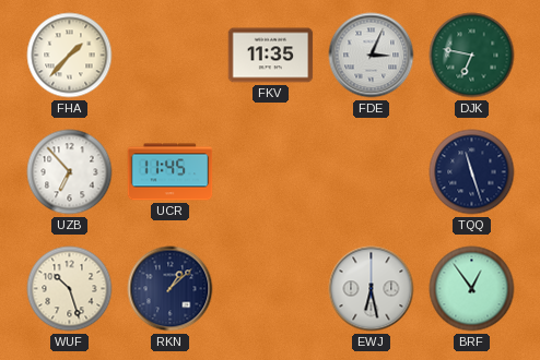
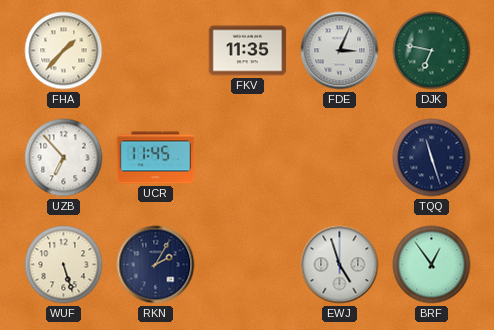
WUF: 10:27 -> 5:27 (64, 265)
RKN: 1:08 -> 2:05 (156, 265)
EWJ: 6:28 -> 4:57 (340, 265)
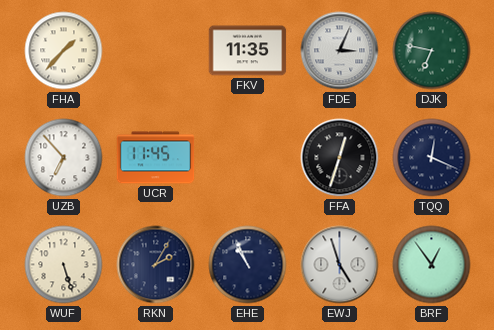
FFA: none -> 12:33 (340, 158)
TQQ: 11:27 -> 12:19 (432, 158)
EHE: none -> 10:56 (248, 265)
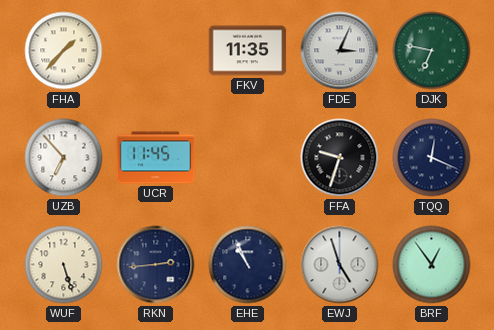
FFA: 12:33 -> 9:33 (340, 158)
RKN: 2:05 -> 2:44 (156, 265)
